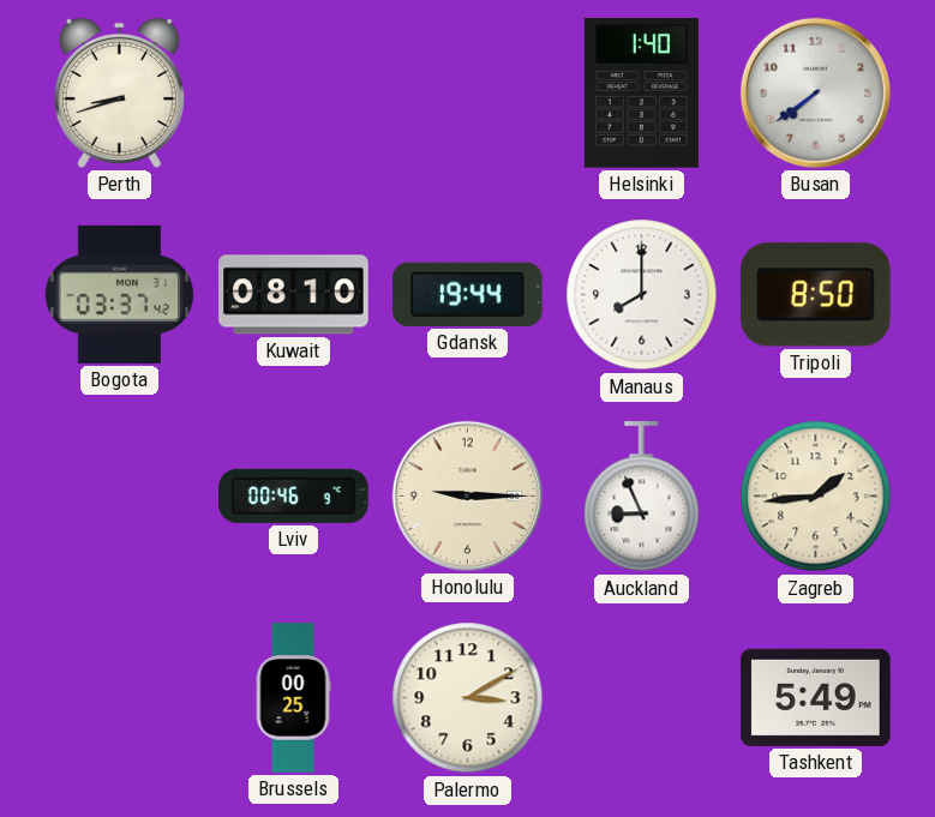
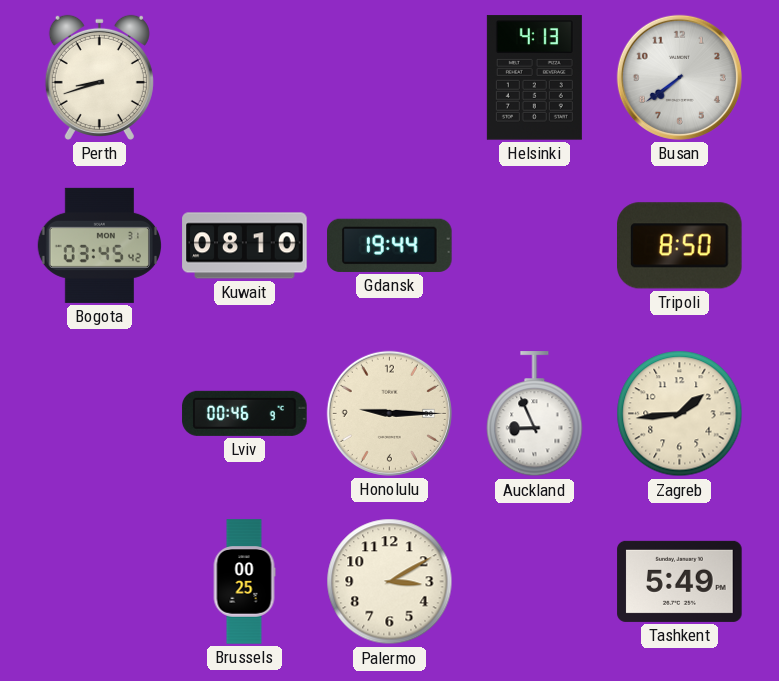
Helsinki: 1:40 -> 4:13 (534, 78)
Bogota: 03:37 -> 03:45 (99, 245)
Manaus: 8:00 -> none (642, 295)
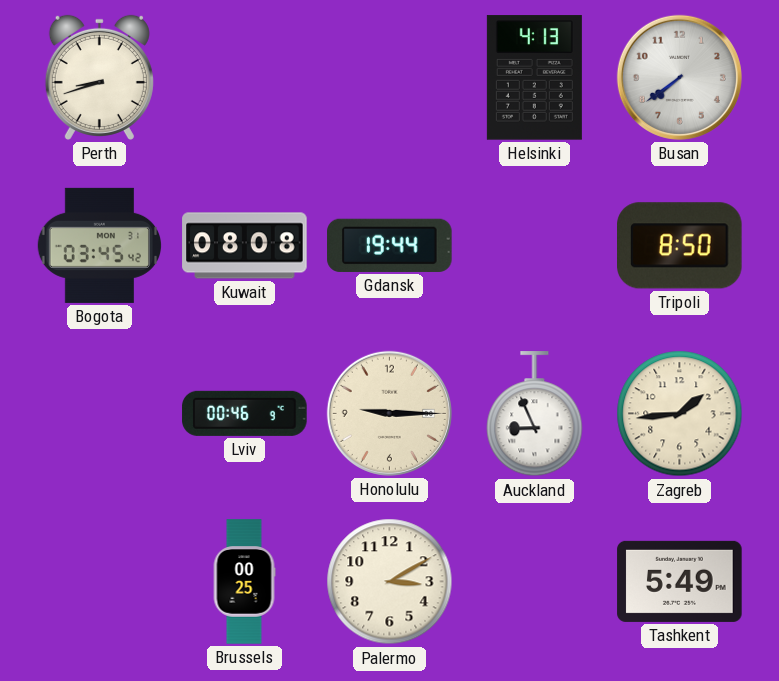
Kuwait: 08:10 -> 08:08 (245, 246)
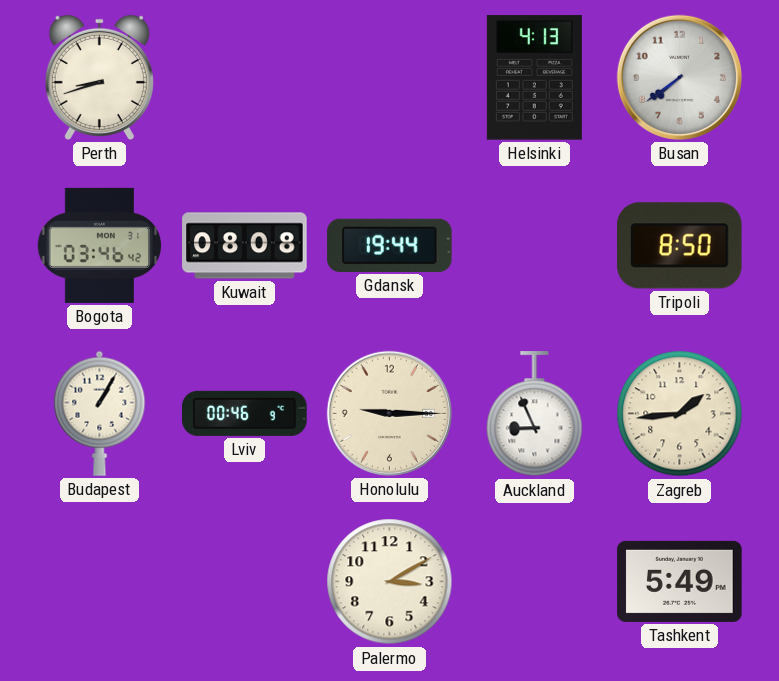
Bogota: 03:45 -> 03:46 (99, 245)
Budapest: none -> 1:05 (100, 413)
Brussels: 00:25 -> none (244, 582)
